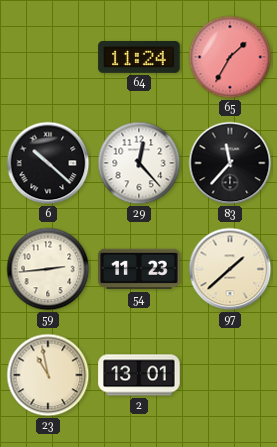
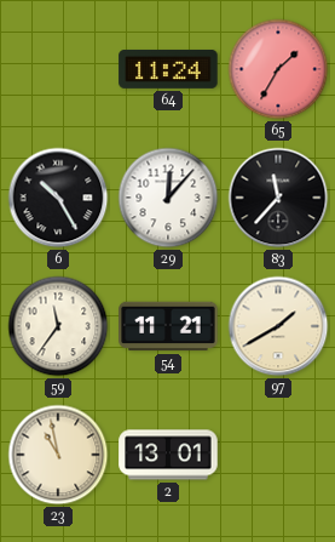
6: 10:22 -> 10:25 (58, 198)
29: 12:23 -> 12:07 (168, 198)
59: 2:44 -> 11:36 (58, 326)
54: 11:23 -> 11:21 (168, 326)
97: 1:38 -> 1:40 (278, 326)
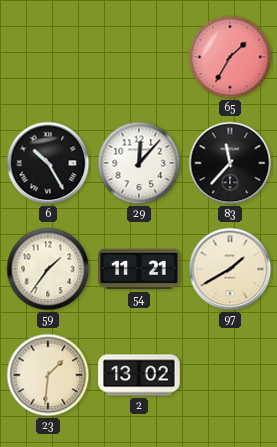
64: 11:24 -> none (168, 70)
59: 11:36 -> 1:36 (48, 269)
23: 10:58 -> 1:31 (48, 375)
2: 13:01 -> 13:02 (139, 375)
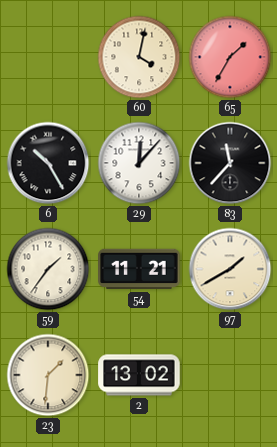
60: none -> 4:02 (139, 57)
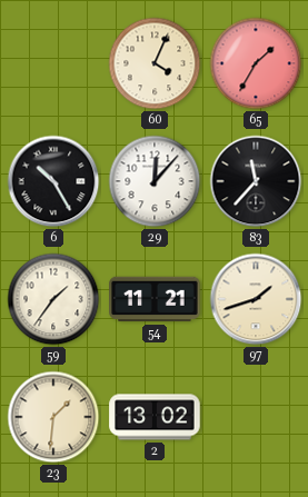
60: 4:02 -> 4:04 (155, 63)
97: 1:40 -> 1:42 (256, 299)
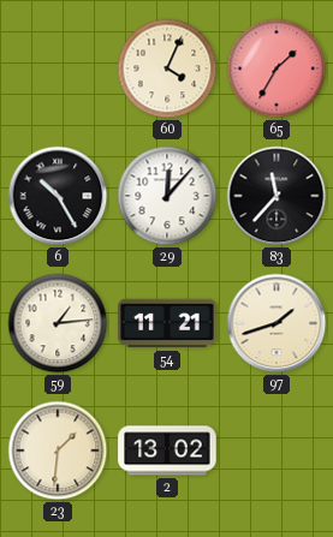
59: 1:36 -> 1:14 (58, 323)
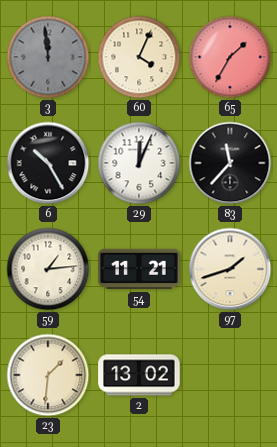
3: none -> 11:59 (48, 57)
29: 12:07 -> 12:04 (139, 163)
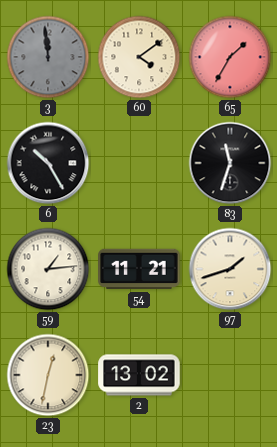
60: 4:04 -> 4:09 (139, 57)
29: 12:04 -> none (139, 163)
83: 11:37 -> 11:33 (230, 163)
23: 1:31 -> 12:32 (48, 375)
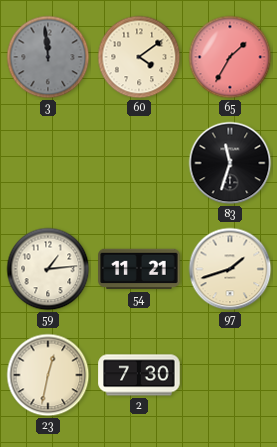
6: 10:25 -> none (48, 163)
2: 13:02 -> 7:30 (139, 375)
